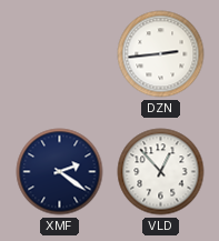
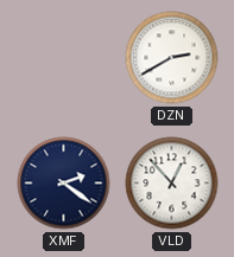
DZN: 2:44 -> 2:40 (172, 58)
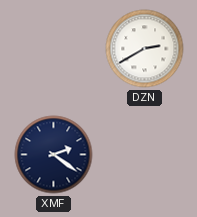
VLD: 12:53 -> none (172, 184)
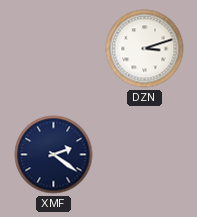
DZN: 2:40 -> 3:12 (145, 49)
